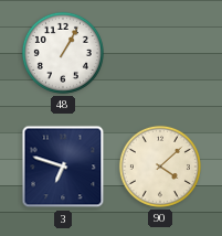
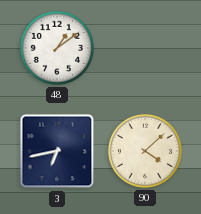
48: 1:05 -> 1:09 (57, 48)
3: 6:48 -> 6:43 (57, 151)
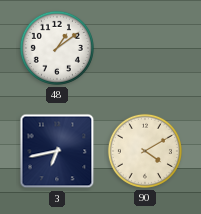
90: 4:08 -> 4:10 (145, 151)
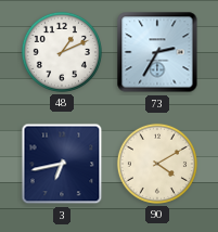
48: 1:09 -> 1:11 (62, 52)
73: none -> 2:35 (157, 52)
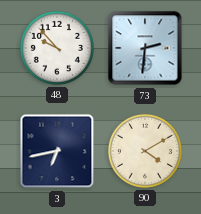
48: 1:11 -> 9:53 (57, 48)
73: 2:35 -> 2:31 (145, 48)
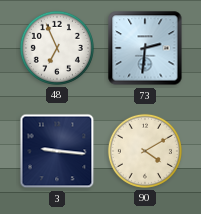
48: 9:53 -> 6:56 (57, 48)
3: 6:43 -> 9:16 (57, 151)
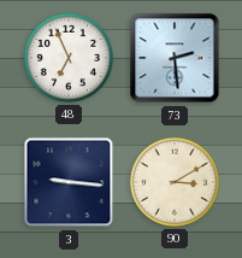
73: 2:31 -> 2:29 (175, 58)
90: 4:10 -> 3:10 (175, 182)
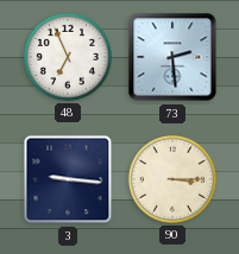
90: 3:10 -> 3:15 (172, 179)
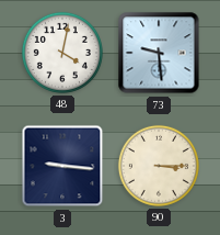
48: 6:56 -> 4:02 (62, 53)
73: 2:29 -> 9:29 (159, 53)
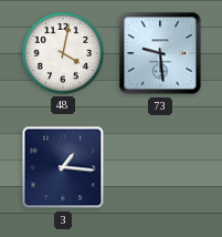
3: 9:16 -> 1:16 (63, 167)
90: 3:15 -> none (159, 166)
